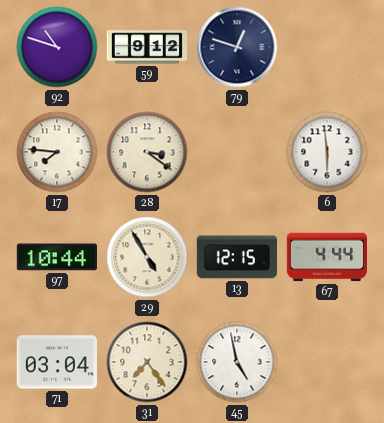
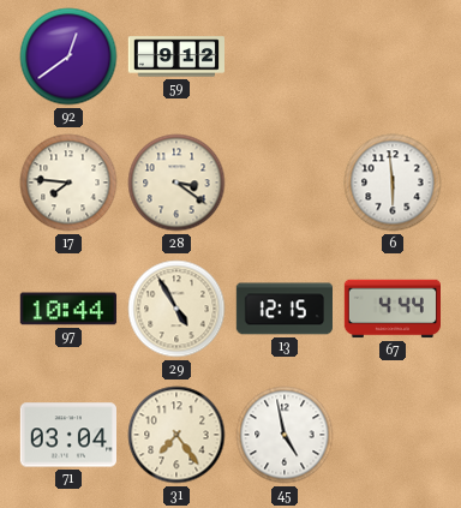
92: 10:48 -> 12:39 (68, 56)
79: 12:48 -> none (237, 47)
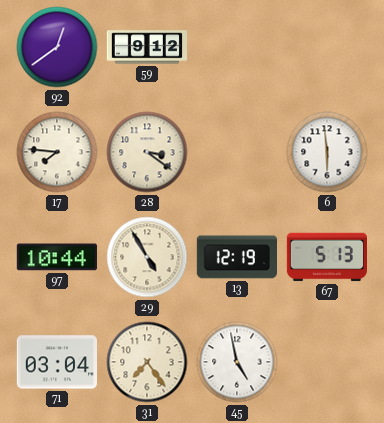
13: 12:15 -> 12:19 (236, 257)
67: 4:44 -> 5:13 (326, 257)
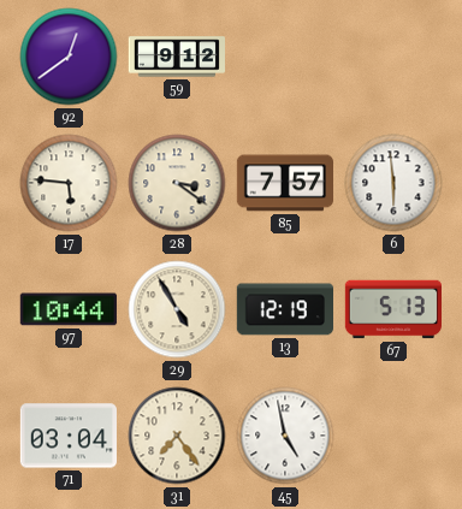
17: 7:46 -> 5:46 (69, 183)
85: none -> 7:57 (284, 183)
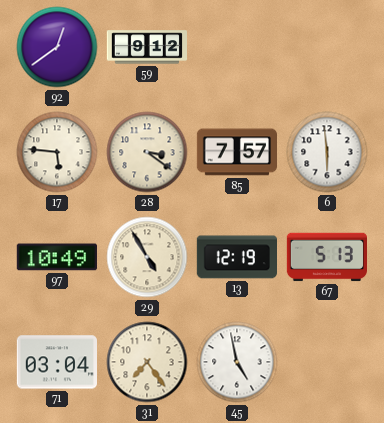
97: 10:44 -> 10:49 (57, 257)
